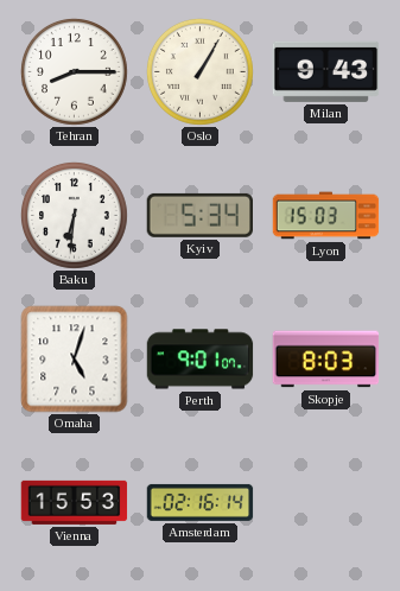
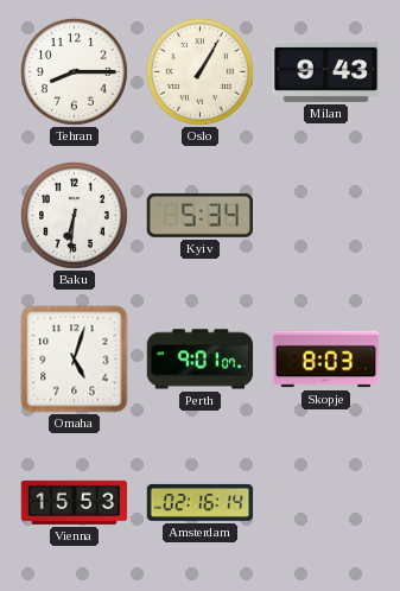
Lyon: 15:03 -> none (326, 216)
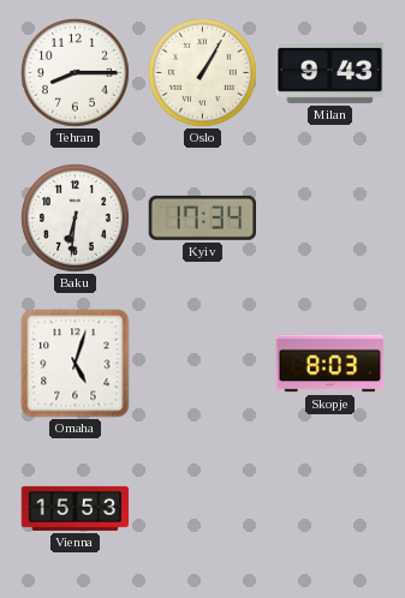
Kyiv: 5:34 -> 17:34 (203, 217)
Perth: 9:01 -> none (201, 360)
Amsterdam: 02:16 -> none (201, 502)
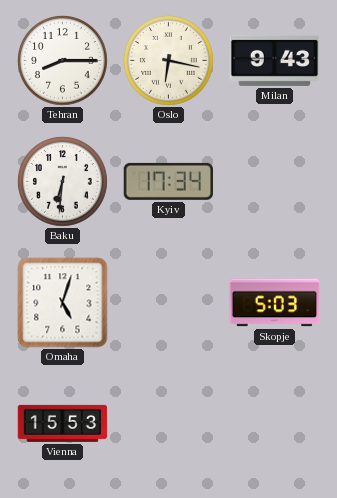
Oslo: 1:05 -> 6:17 (169, 61)
Skopje: 8:03 -> 5:03 (275, 303)
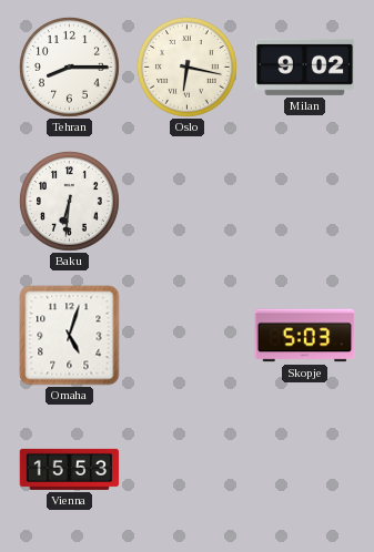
Milan: 9:43 -> 9:02 (305, 67)
Kyiv: 17:34 -> none (169, 181)
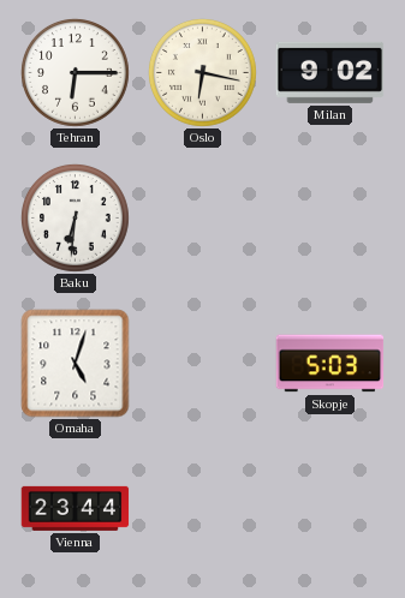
Tehran: 8:15 -> 6:15 (76, 73)
Vienna: 15:53 -> 23:44 (76, 508)
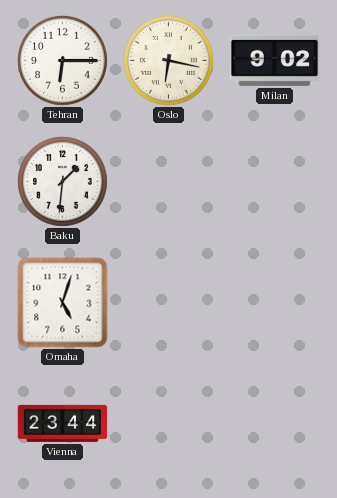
Baku: 6:31 -> 1:31 (63, 182)
Skopje: 5:03 -> none (330, 364)
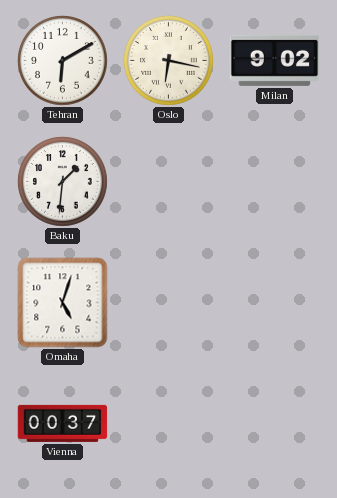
Tehran: 6:15 -> 6:10 (63, 61)
Vienna: 23:44 -> 00:37 (63, 423)
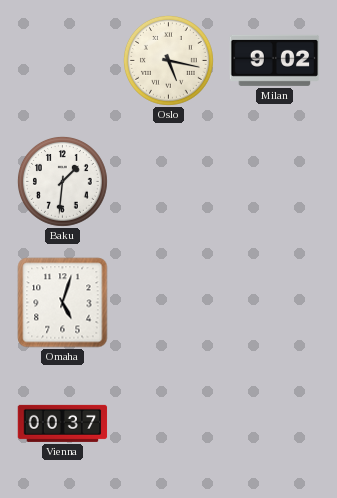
Tehran: 6:10 -> none (63, 61)
Oslo: 6:17 -> 5:17 (169, 61)
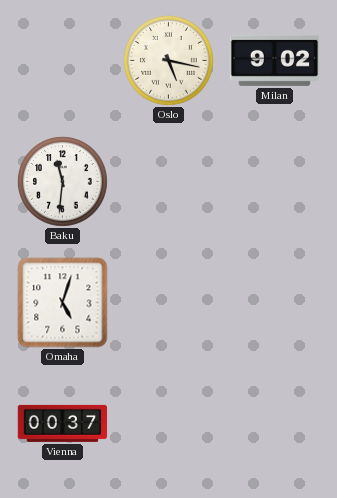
Baku: 1:31 -> 11:31 (63, 182)
